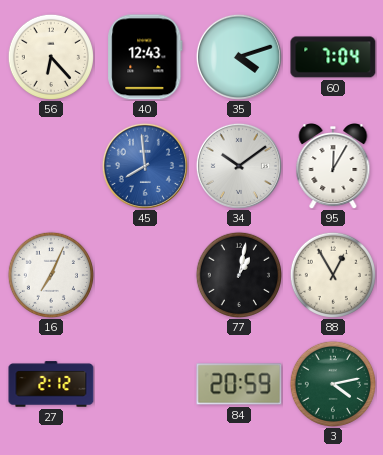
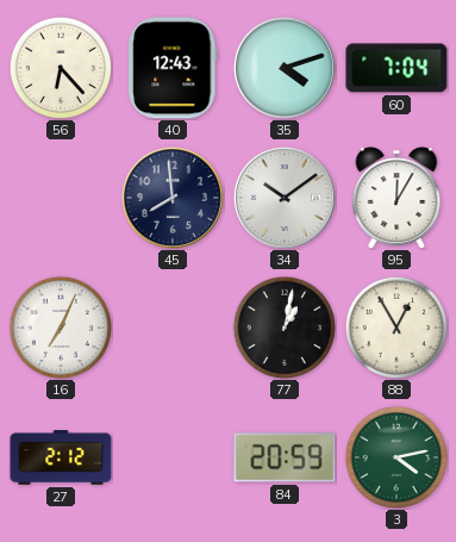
45 dial: blue -> navy (173, 198)
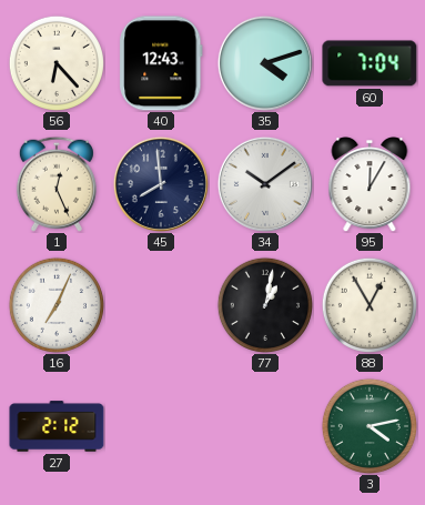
1: none -> 12:26 (57, 184)
84: 20:59 -> none (285, 457)
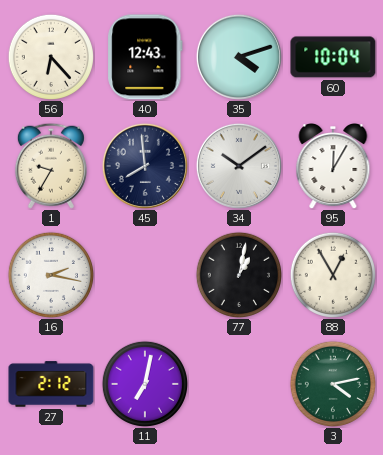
60: 7:04 -> 10:04 (333, 57)
1: 12:26 -> 9:35 (51, 166)
16: 7:04 -> 2:17 (51, 275)
11: none -> 7:02 (145, 384)
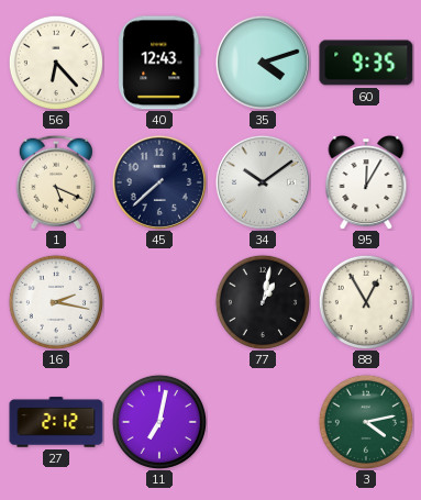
60: 10:04 -> 9:35 (366, 63)
1: 9:35 -> 5:19 (56, 182)
45: 7:59 -> 7:38 (159, 182)
